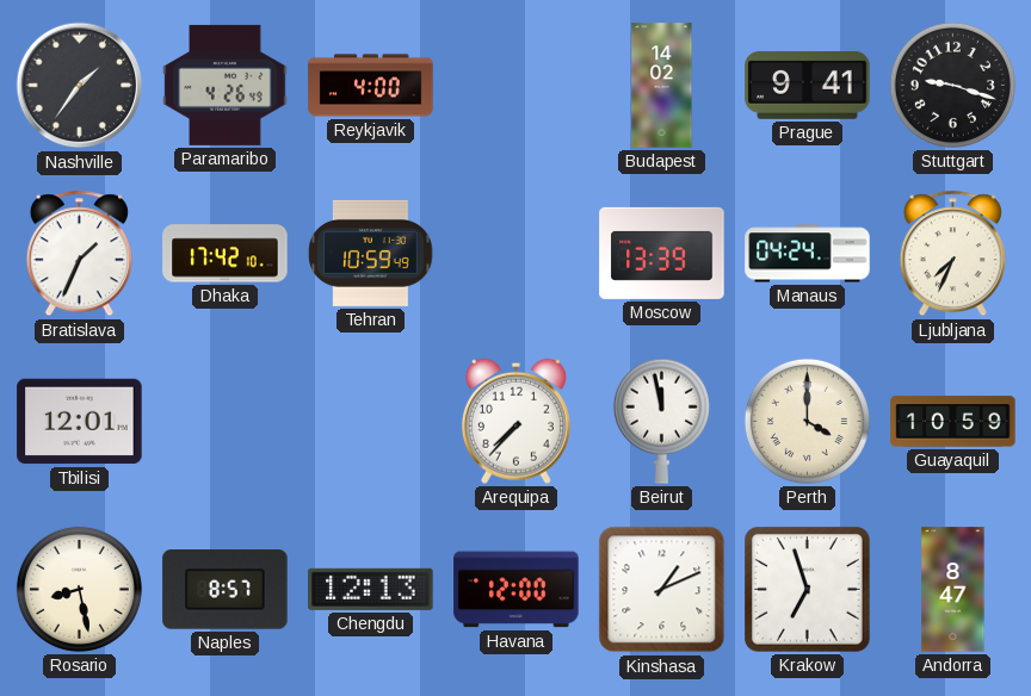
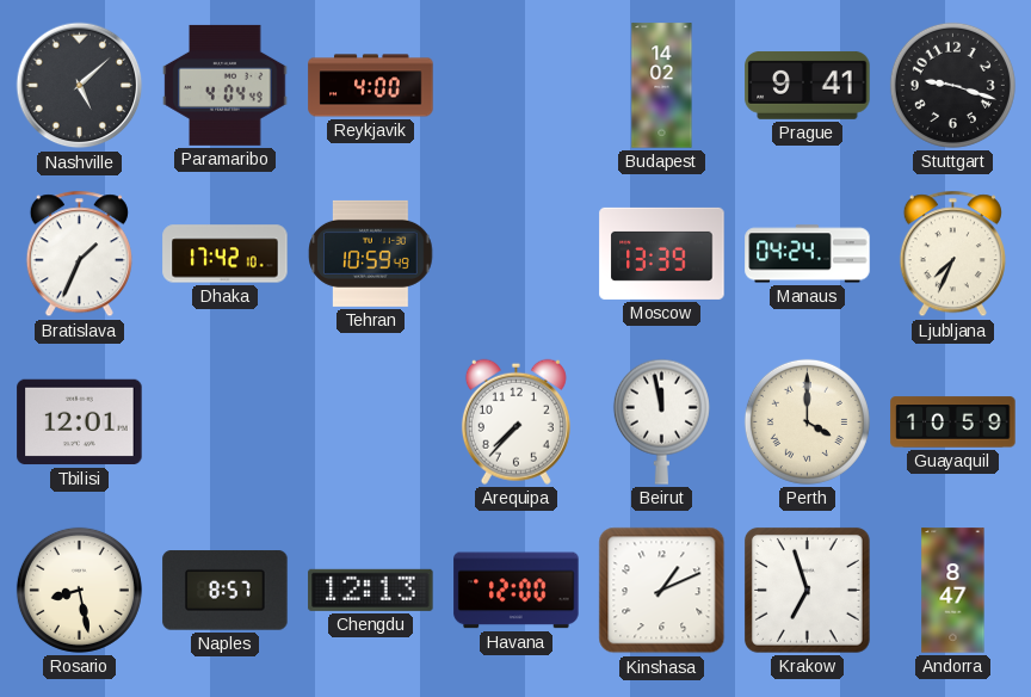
Nashville: 1:36 -> 5:08 (80, 86)
Paramaribo: 4:26 -> 4:04 (226, 85)
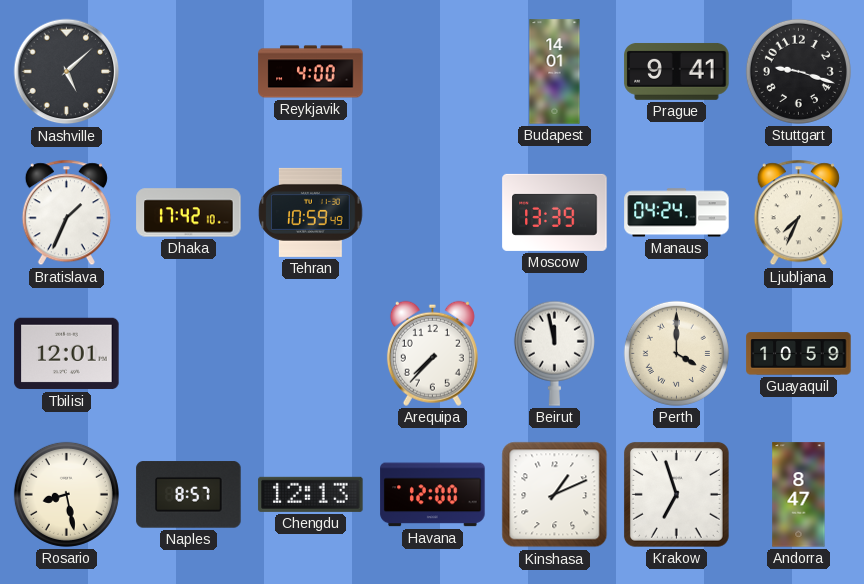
Paramaribo: 4:04 -> none (226, 85)
Budapest: 14:02 -> 14:01 (555, 72)
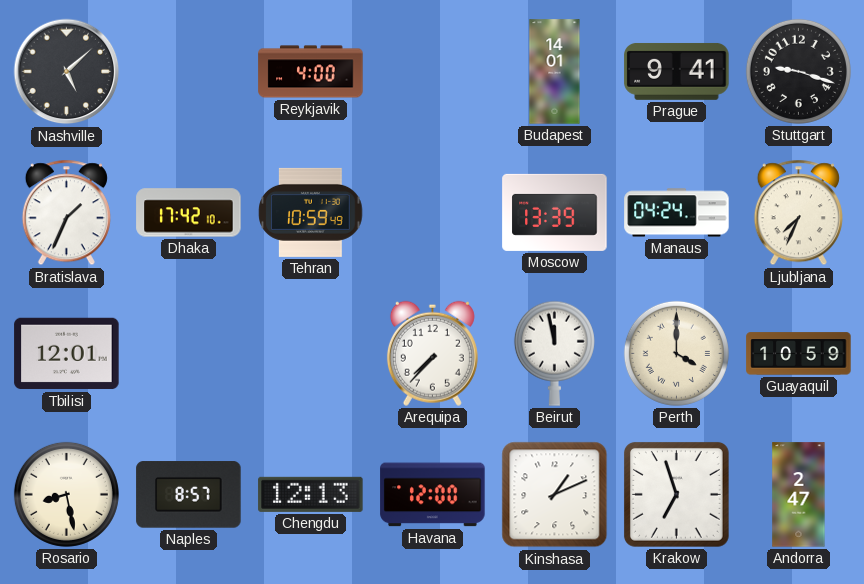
Andorra: 8:47 -> 2:47 (799, 495)
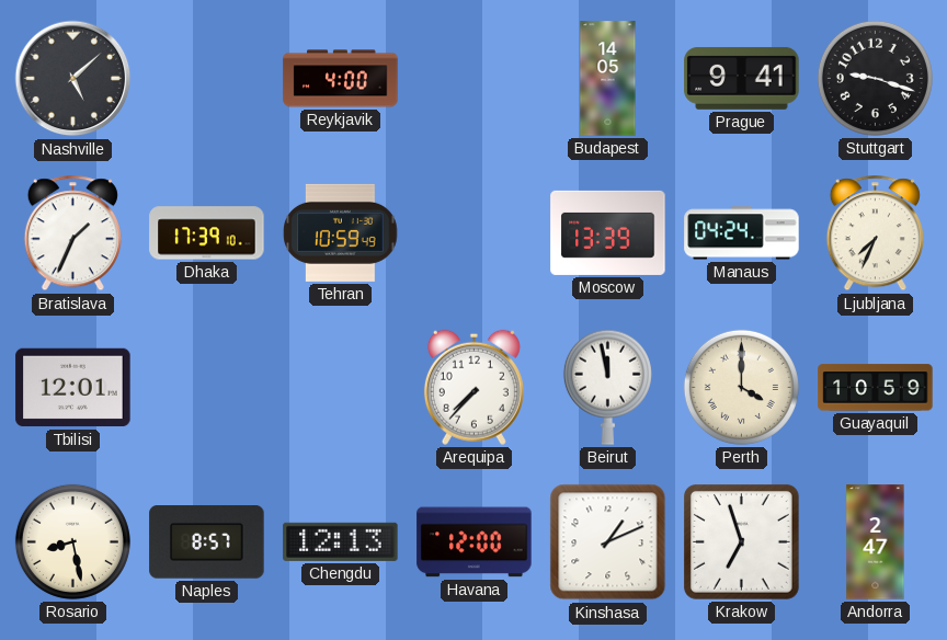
Budapest: 14:01 -> 14:05 (608, 79)
Dhaka: 17:42 -> 17:39 (207, 233)
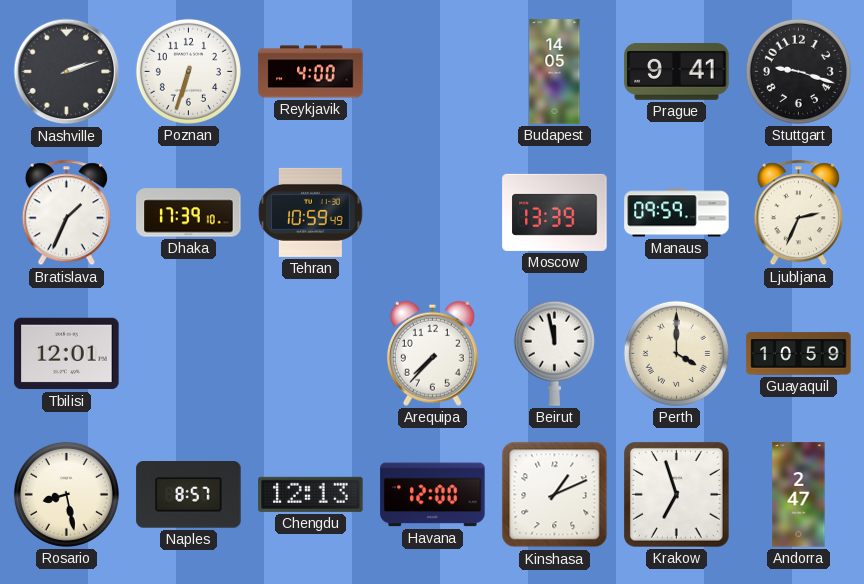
Nashville: 5:08 -> 2:12 (67, 72)
Poznan: none -> 6:33 (188, 71)
Manaus: 04:24 -> 09:59 (677, 213)
Ljubljana: 7:34 -> 2:34 (798, 213)
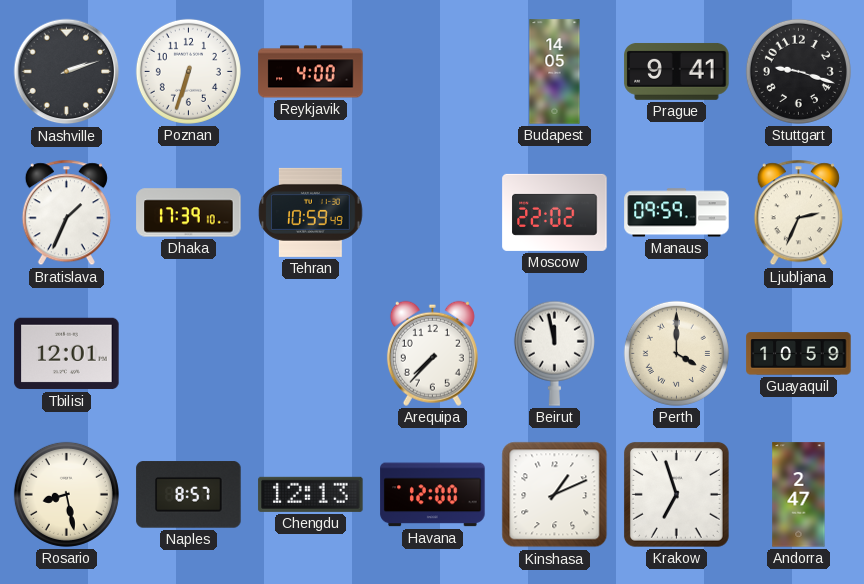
Moscow: 13:39 -> 22:02 (555, 212)
